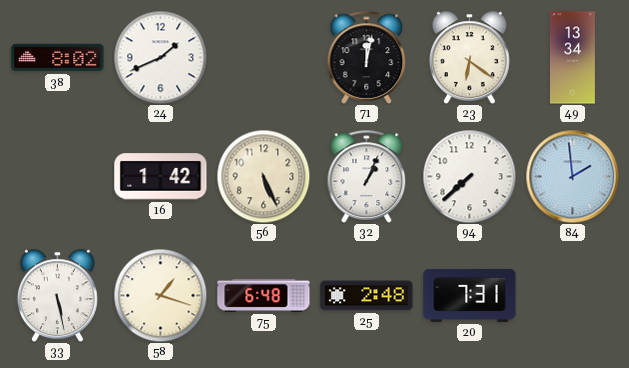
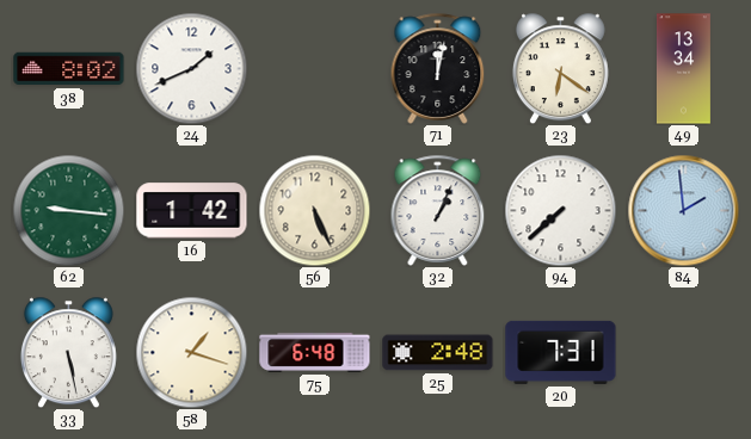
62: none -> 9:16 (68, 210)
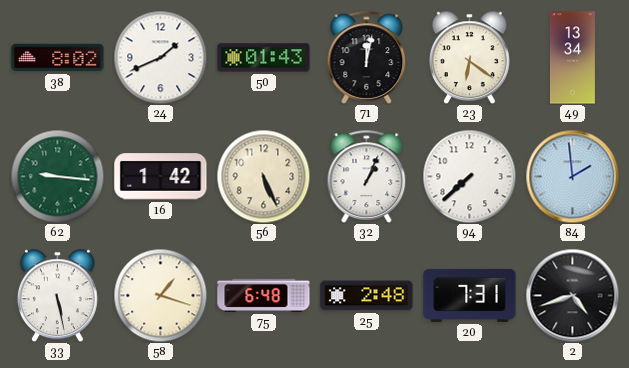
50: none -> 01:43 (264, 58)
2: none -> 4:42 (572, 295)
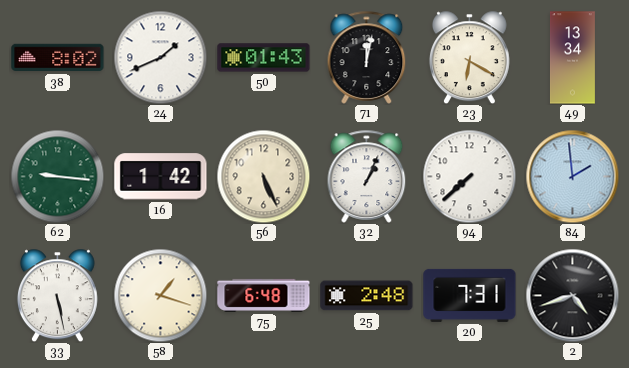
23: 6:21 -> 6:20 (469, 57)
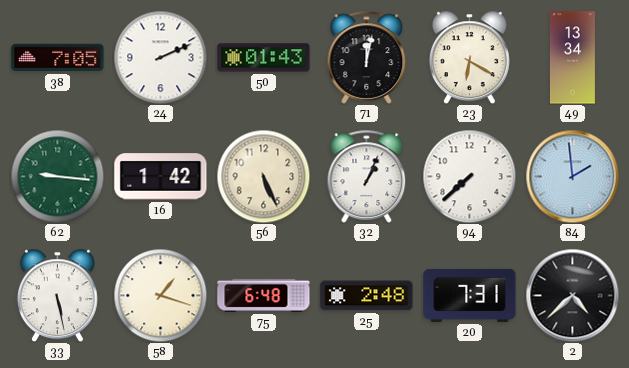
38: 8:02 -> 7:05 (58, 58)
24: 1:41 -> 2:11 (160, 57)
2: 4:42 -> 4:38 (572, 295)
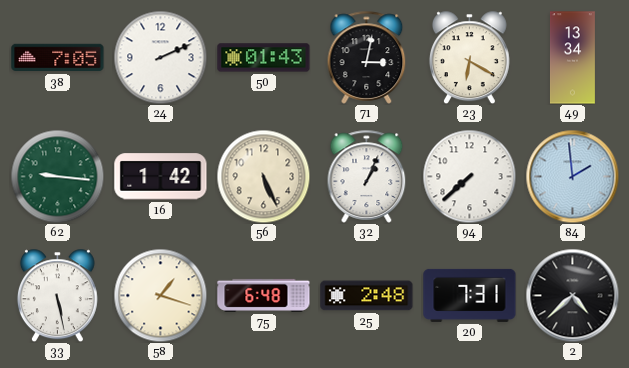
71: 12:02 -> 3:02 (367, 57)
